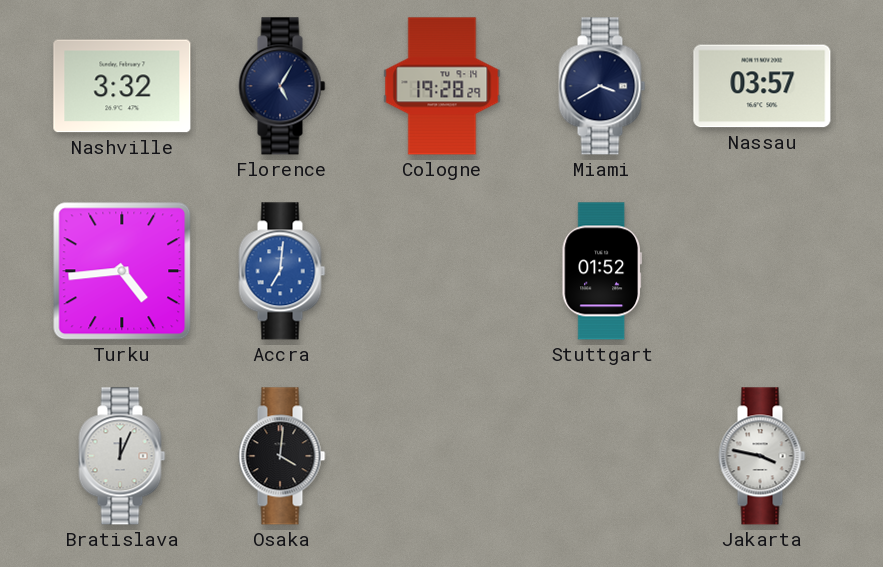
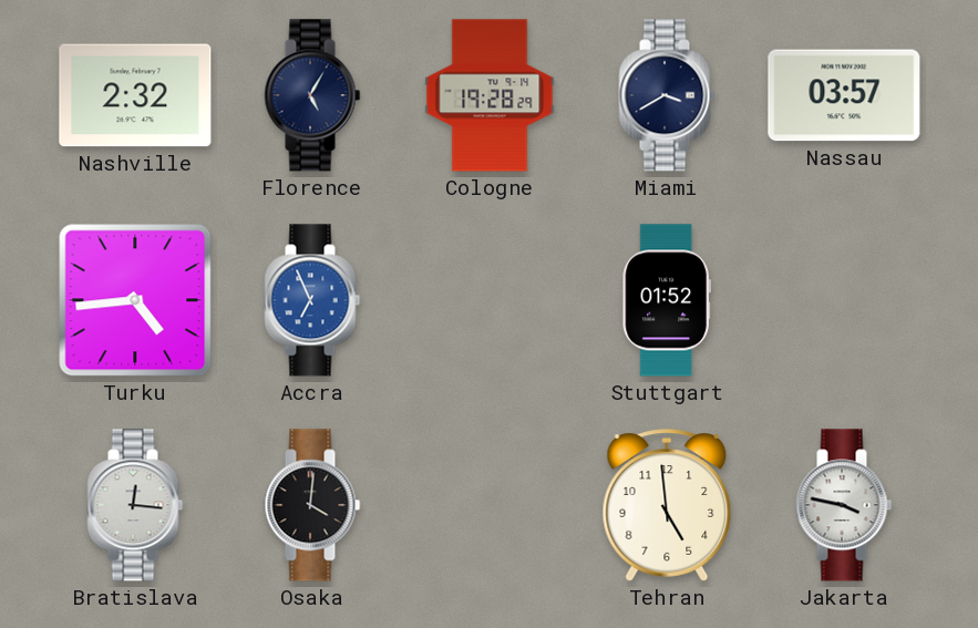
Nashville: 3:32 -> 2:32 (135, 95)
Accra: 7:01 -> 6:56 (312, 300)
Bratislava: 12:04 -> 12:16 (135, 505)
Tehran: none -> 4:59 (667, 505)
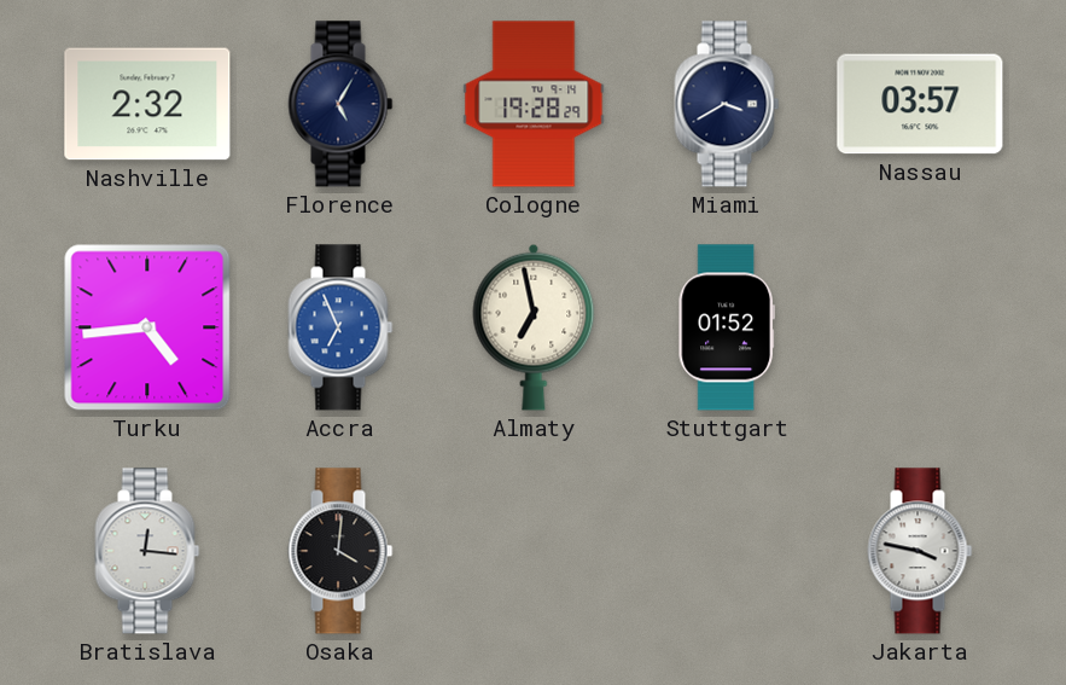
Almaty: none -> 6:58 (534, 327)
Tehran: 4:59 -> none (667, 505)
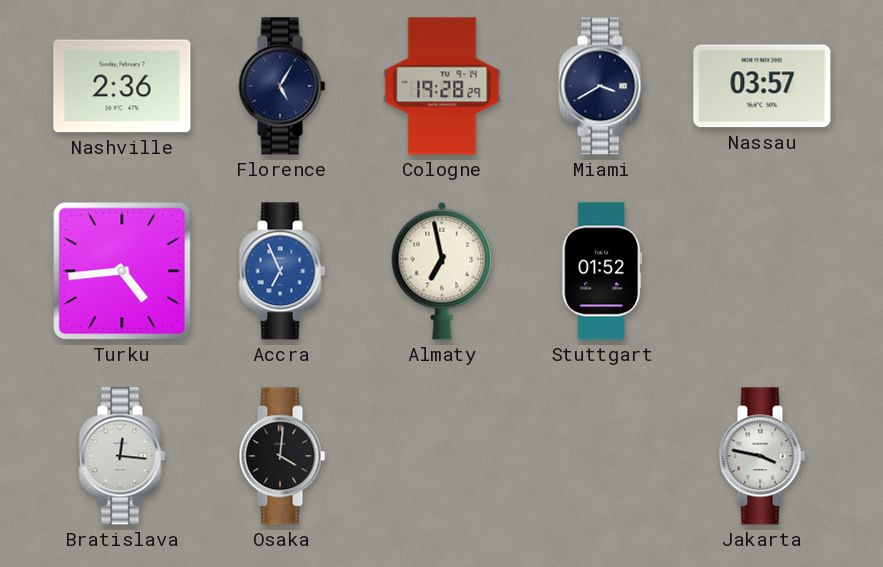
Nashville: 2:32 -> 2:36 (122, 86)
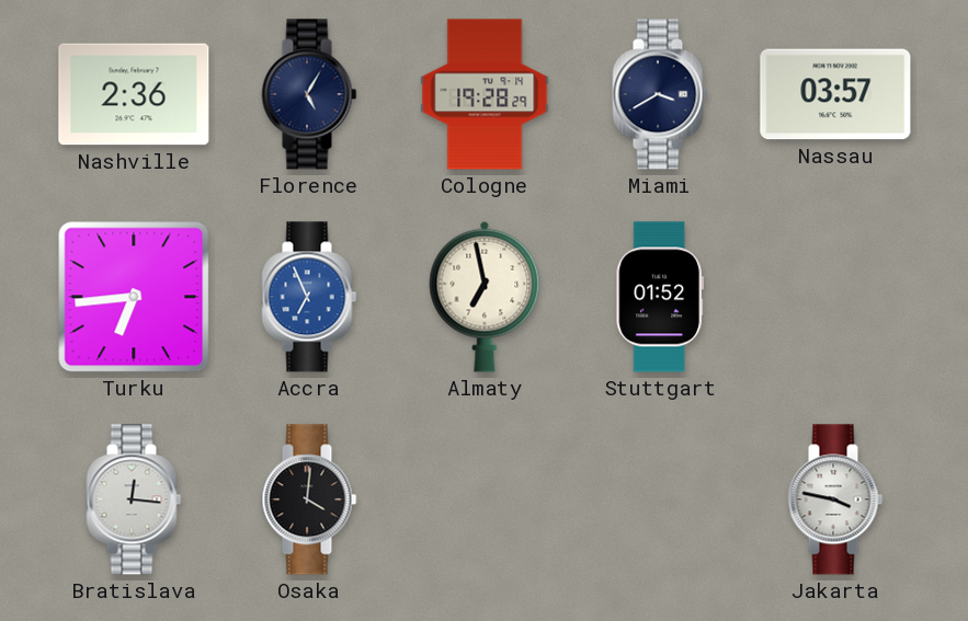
Turku: 4:44 -> 6:44 (134, 297)
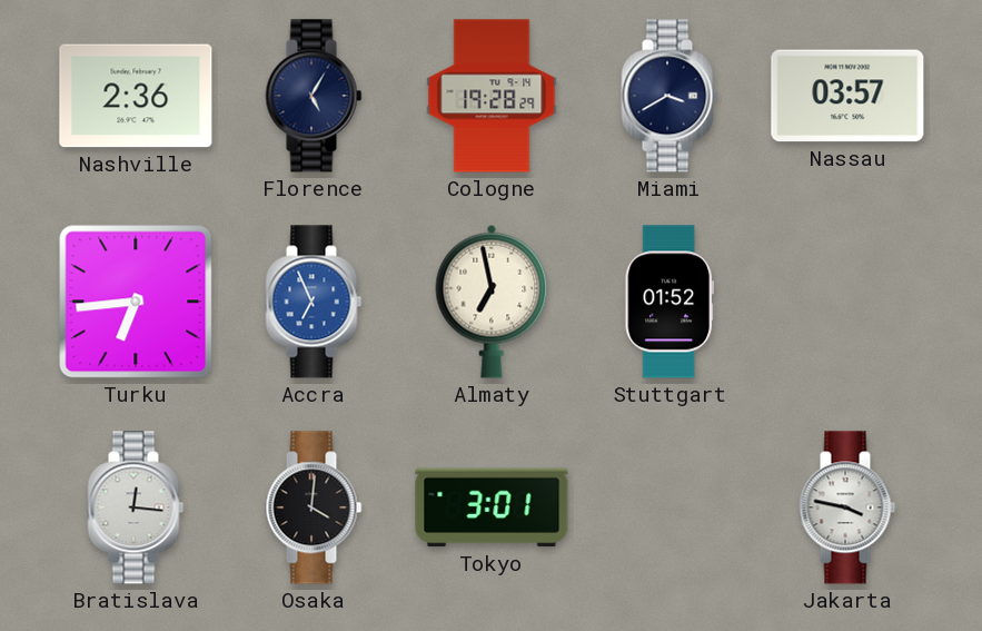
Tokyo: none -> 3:01 (492, 507)
